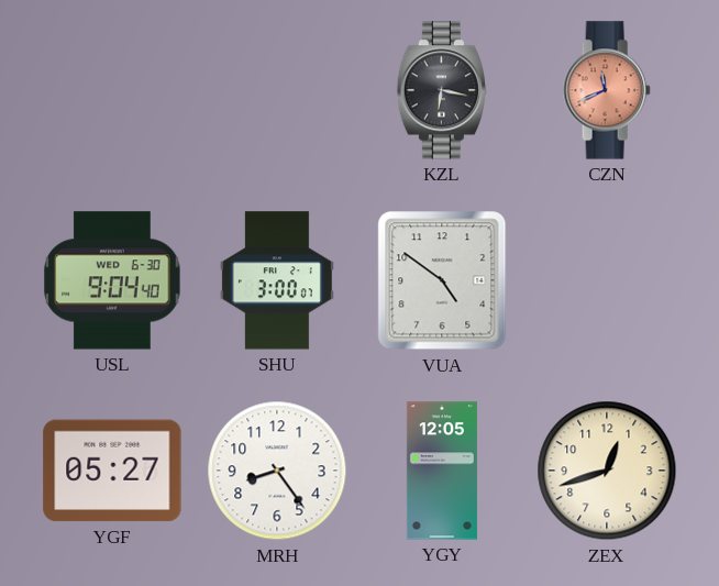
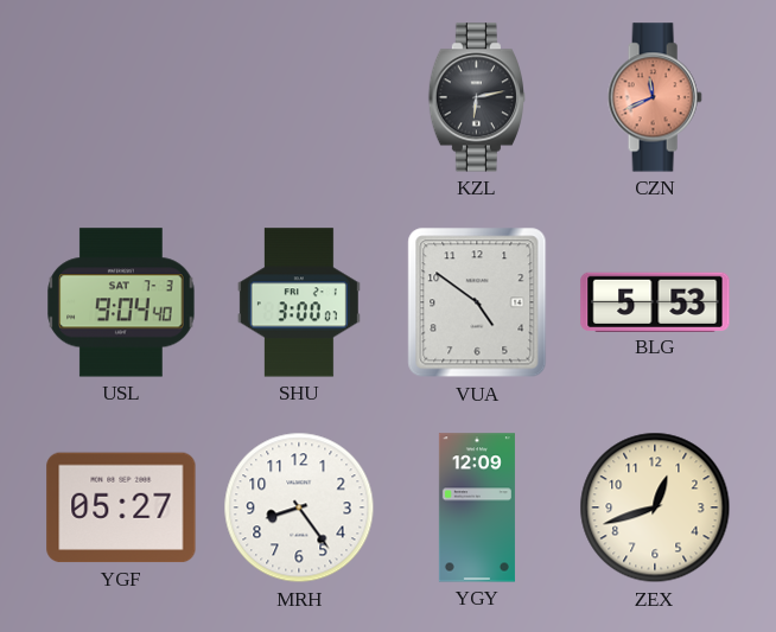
KZL: 6:17 -> 6:13 (476, 97)
USL date: WED 6-30 -> SAT 7-3 (121, 302)
BLG: none -> 5:53 (655, 301)
YGY: 12:05 -> 12:09 (477, 507)
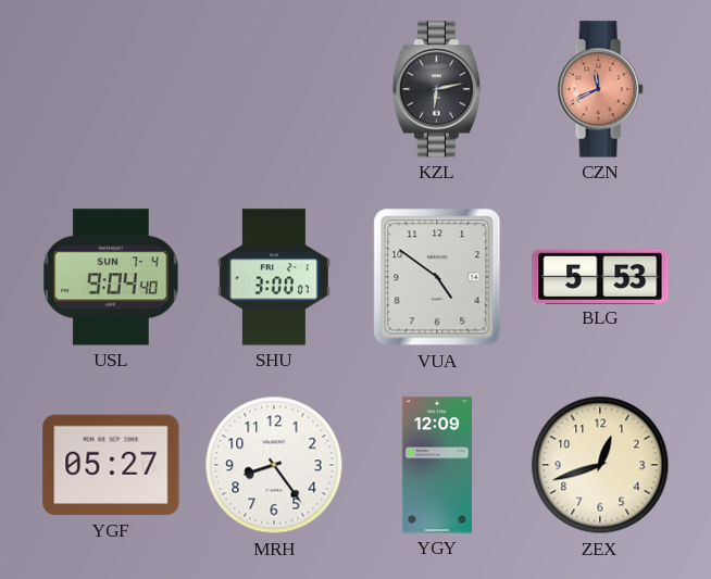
USL date: SAT 7-3 -> SUN 7-4 (111, 277)
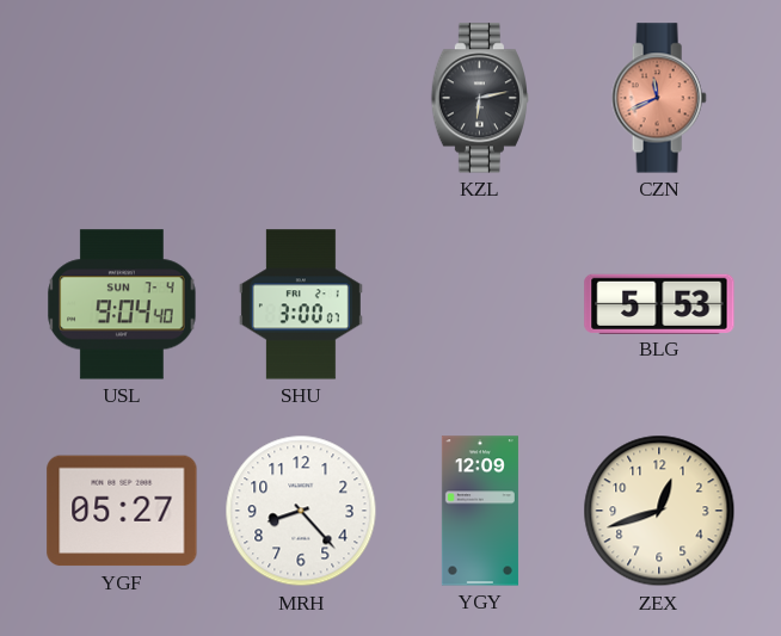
VUA: 4:51 -> none (437, 277)
MRH: 8:24 -> 8:23 (301, 511)
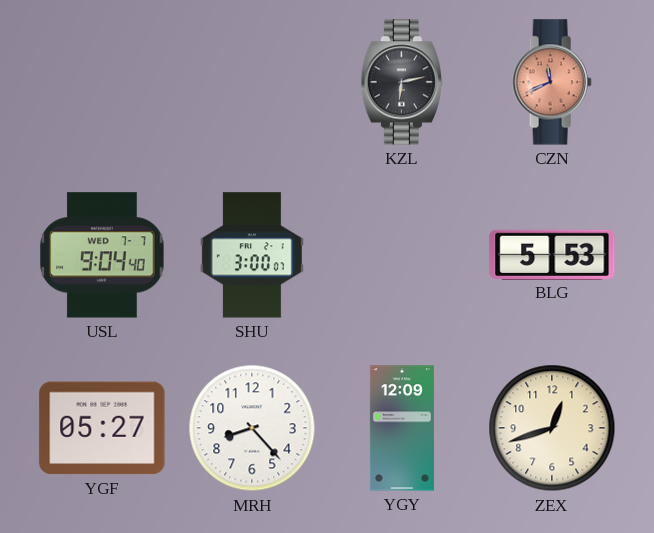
USL date: SUN 7-4 -> WED 7-7 (102, 255)
